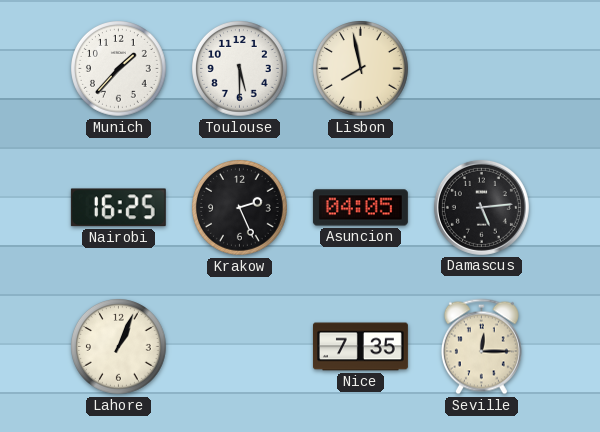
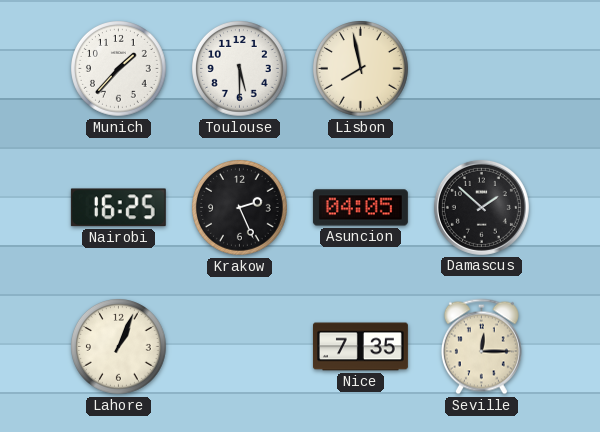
Damascus: 5:14 -> 1:52 (481, 207)
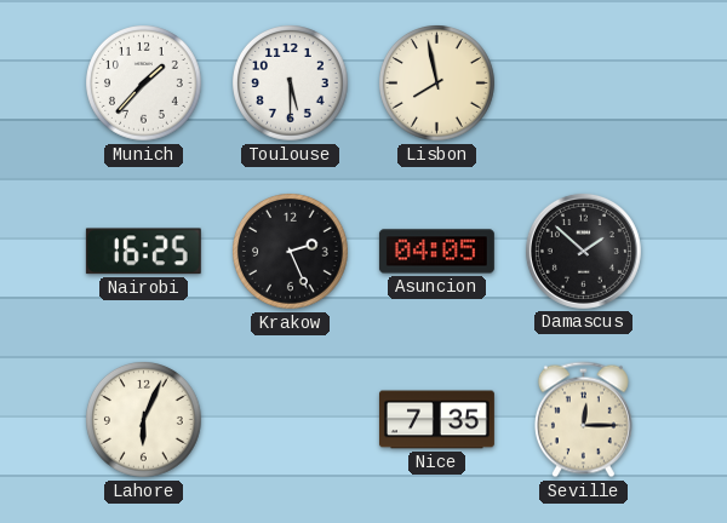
Lahore: 1:04 -> 6:04 (144, 420)
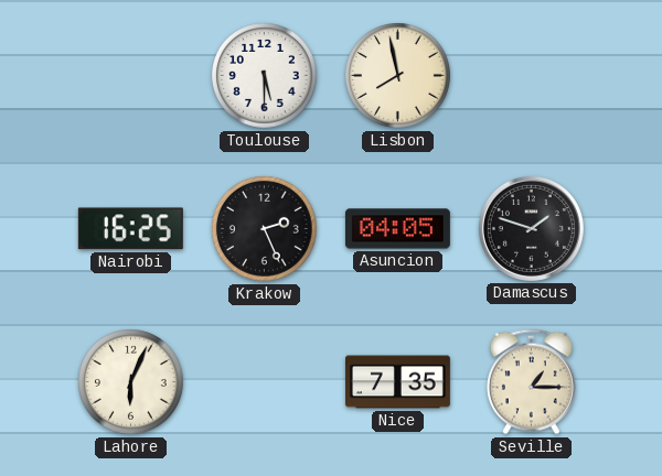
Munich: 1:37 -> none (144, 84)
Damascus: 1:52 -> 1:48 (531, 228)
Seville: 12:15 -> 1:15 (531, 382)
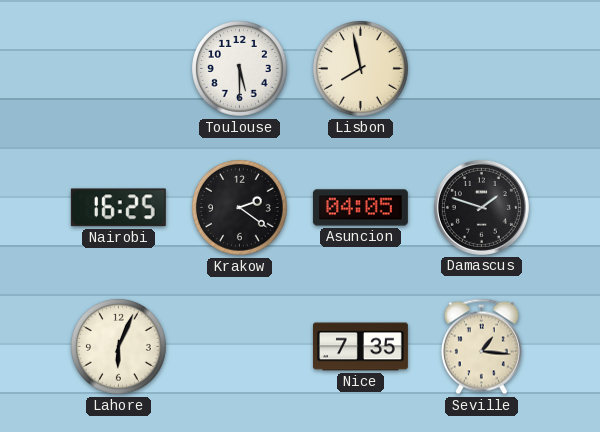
Krakow: 2:26 -> 2:21 (240, 208)
Seville: 1:15 -> 1:16 (481, 347)
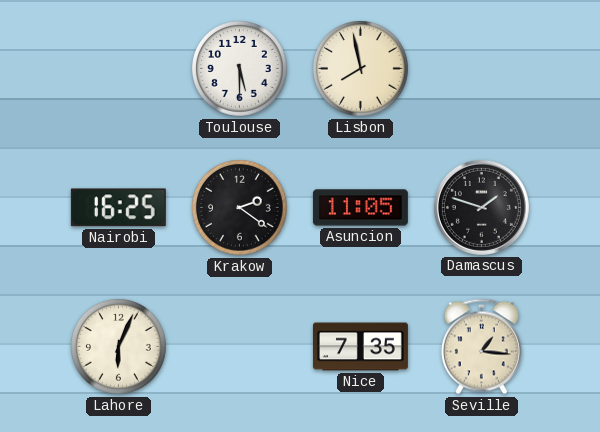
Asuncion: 04:05 -> 11:05 (360, 208)
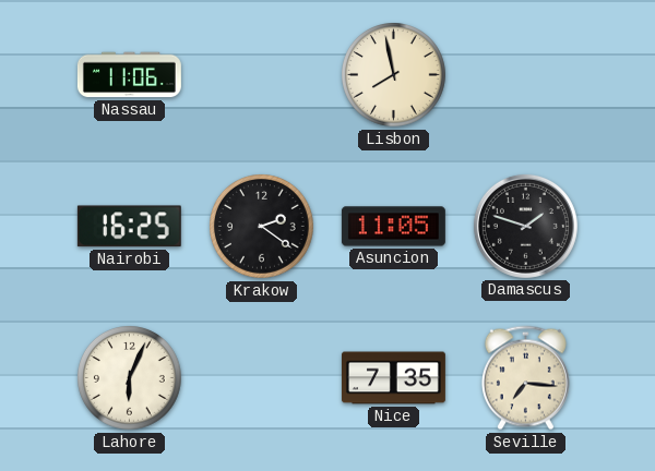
Nassau: none -> 11:06 (129, 75)
Toulouse: 5:30 -> none (240, 69)
Seville: 1:16 -> 7:16 (525, 378)
